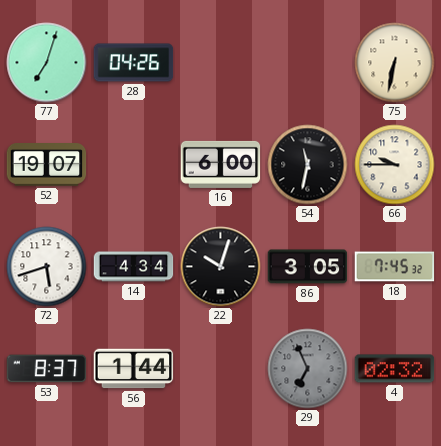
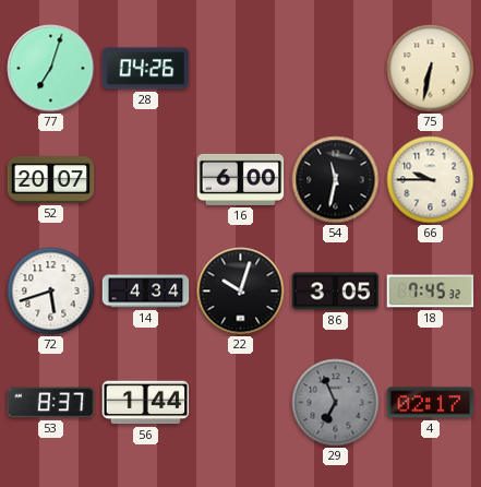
52: 19:07 -> 20:07 (51, 180)
4: 02:32 -> 02:17 (431, 403)
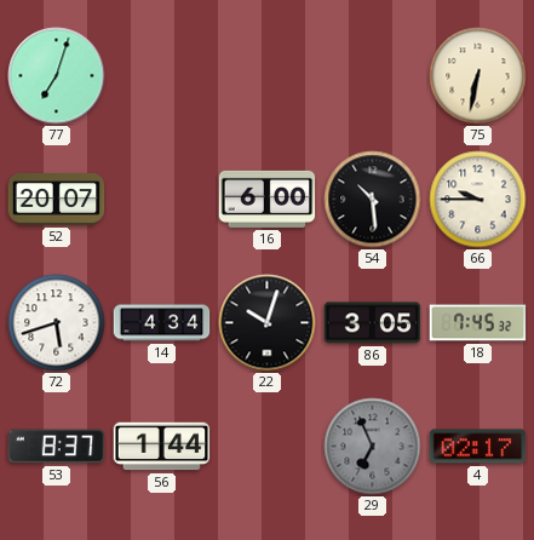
28: 04:26 -> none (146, 69)
54: 11:32 -> 10:29 (373, 200)
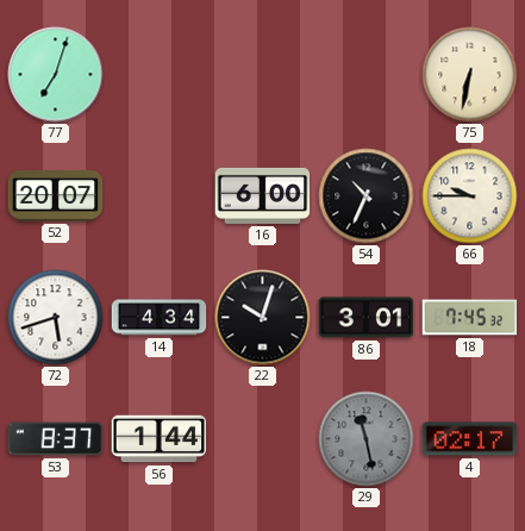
54: 10:29 -> 10:34 (367, 196)
86: 3:05 -> 3:01 (367, 318)
29: 6:56 -> 11:28 (367, 439)
